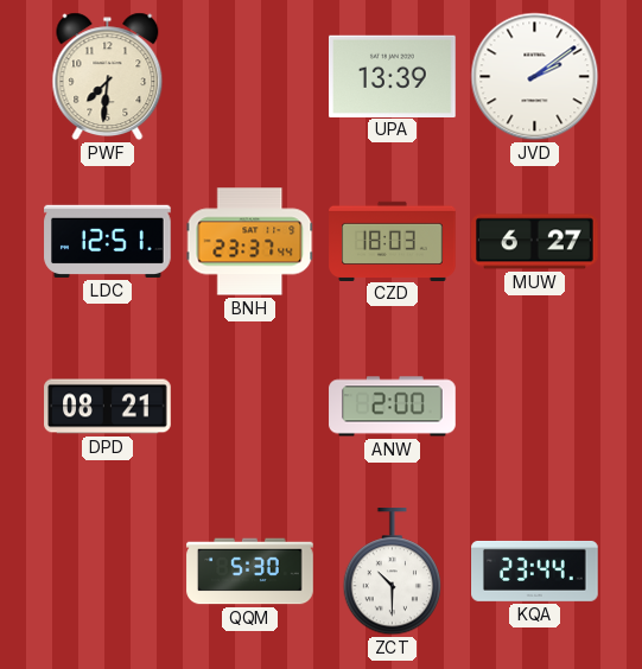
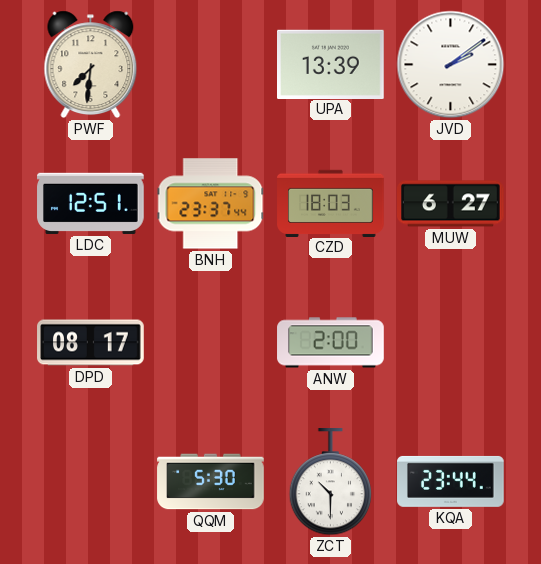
DPD: 08:21 -> 08:17 (91, 343)
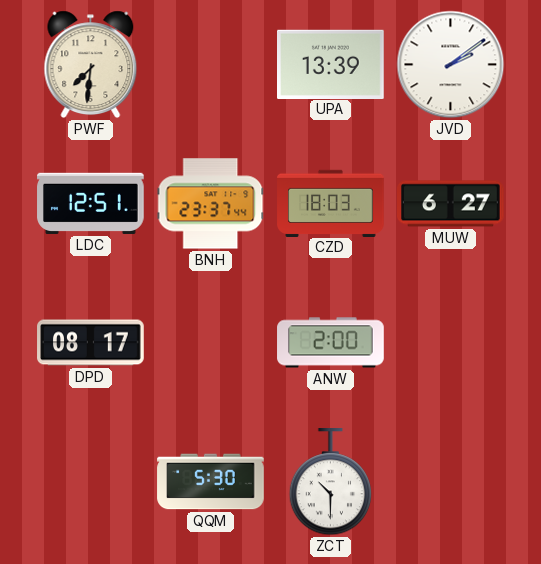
KQA: 23:44 -> none (451, 481)
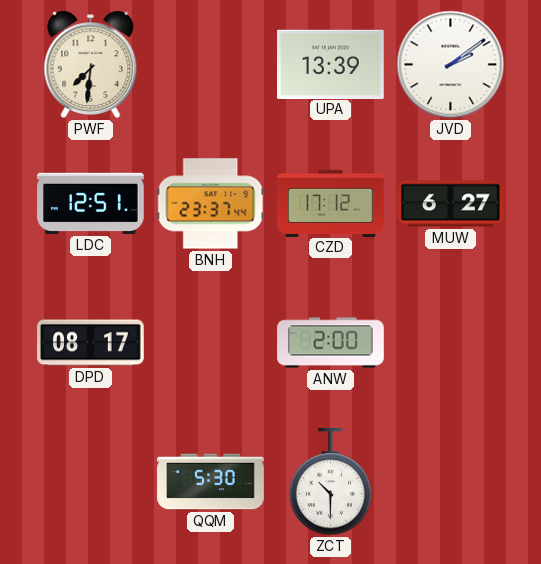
CZD: 18:03 -> 17:12 (331, 203)
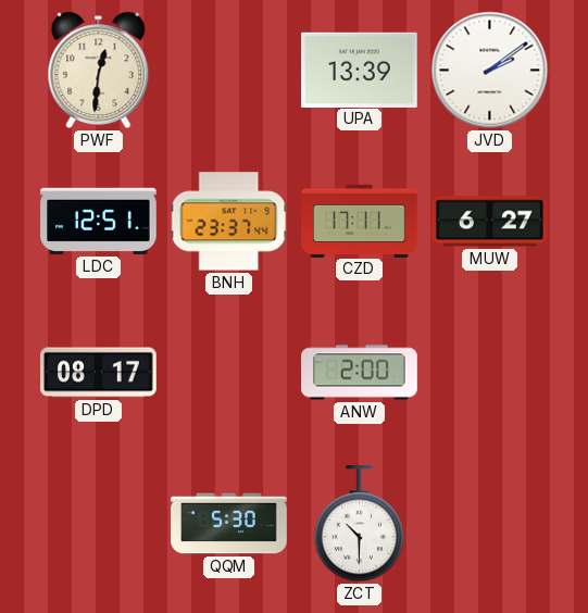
PWF: 7:31 -> 12:31 (99, 71)
CZD: 17:12 -> 17:11 (360, 221)
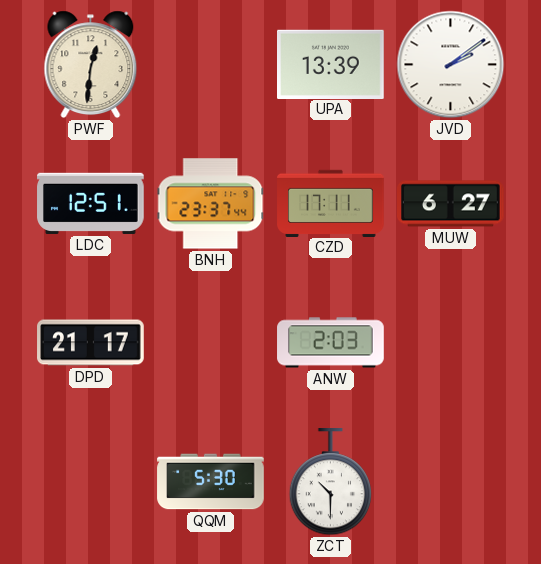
DPD: 08:17 -> 21:17 (91, 343)
ANW: 2:00 -> 2:03 (331, 343)
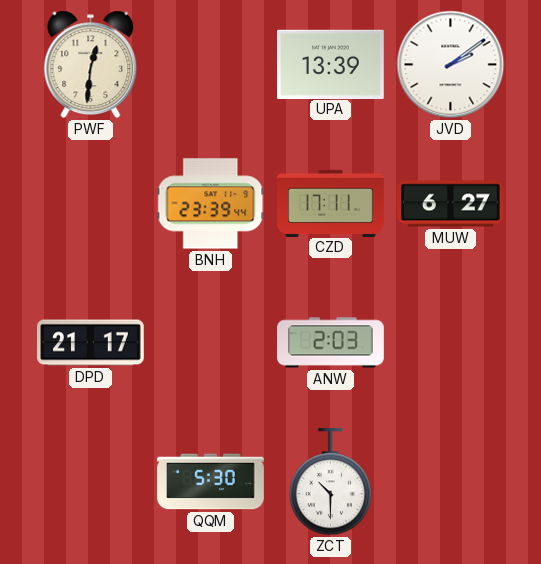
LDC: 12:51 -> none (91, 203)
BNH: 23:37 -> 23:39 (211, 204)
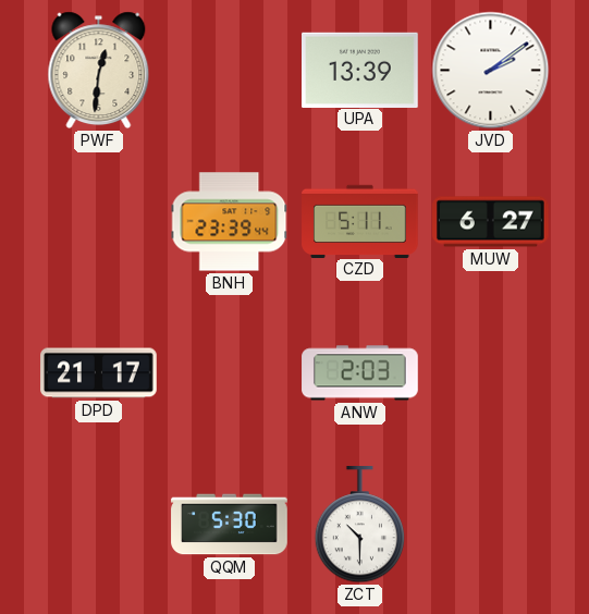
CZD: 17:11 -> 5:11 (360, 221)
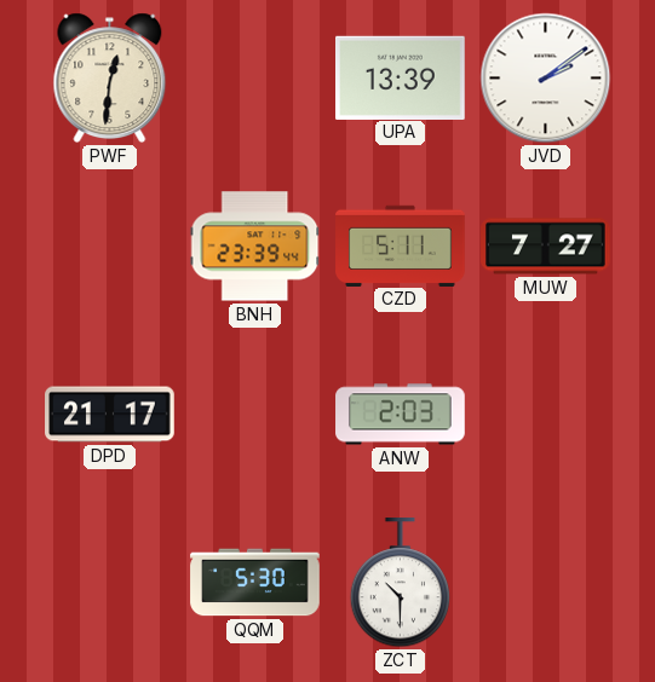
MUW: 6:27 -> 7:27 (546, 247)
